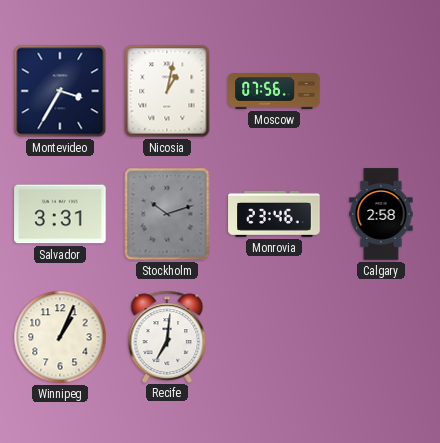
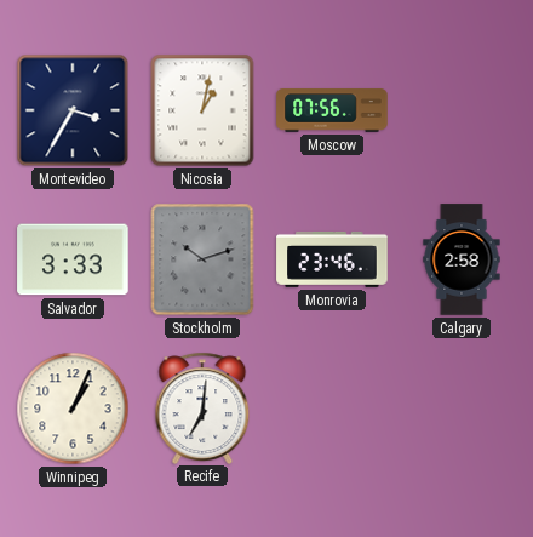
Salvador: 3:31 -> 3:33 (73, 259)
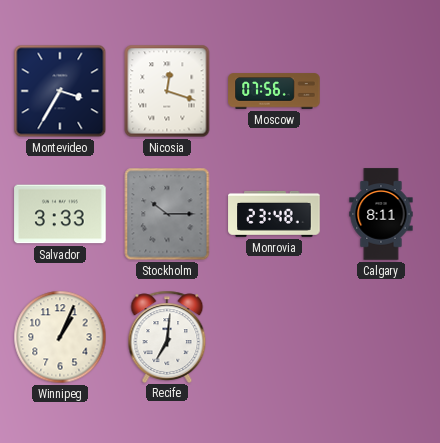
Nicosia: 1:02 -> 12:18 (167, 91)
Stockholm: 10:12 -> 10:15 (167, 214)
Monrovia: 23:46 -> 23:48 (274, 214)
Calgary: 2:58 -> 8:11 (381, 214)
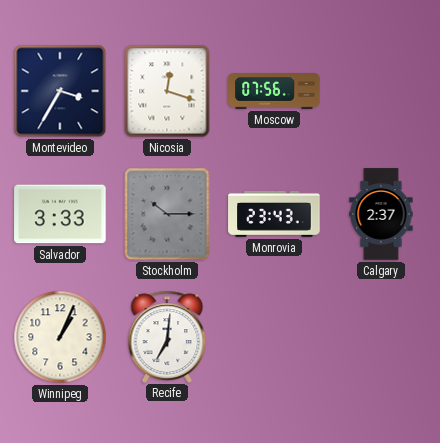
Monrovia: 23:48 -> 23:43 (274, 214)
Calgary: 8:11 -> 2:37 (381, 214)
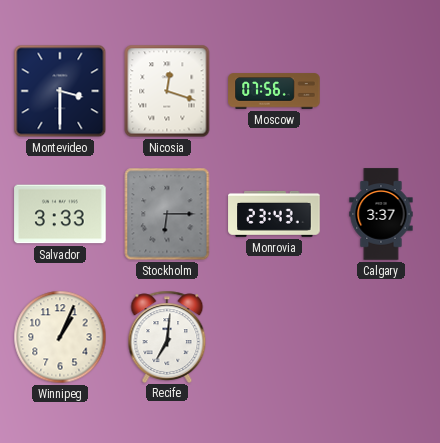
Montevideo: 3:35 -> 3:30 (60, 91)
Stockholm: 10:15 -> 6:15 (167, 214)
Calgary: 2:37 -> 3:37 (381, 214)
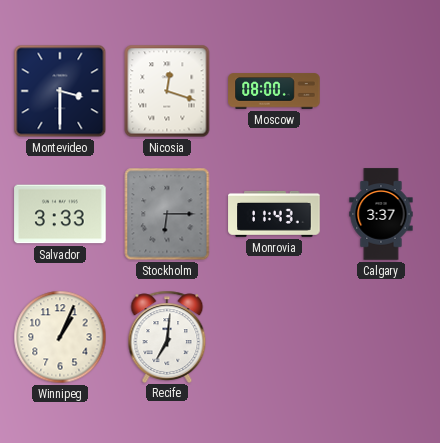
Moscow: 07:56 -> 08:00 (274, 91)
Monrovia: 23:43 -> 11:43 (274, 214)
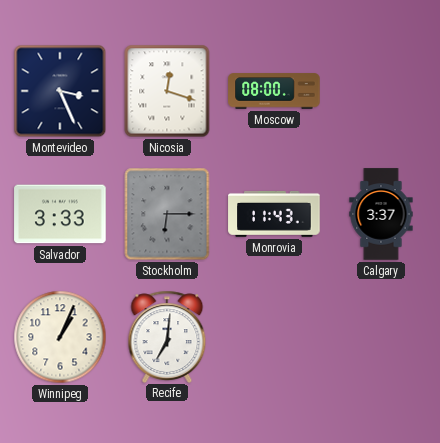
Montevideo: 3:30 -> 3:26 (60, 91)
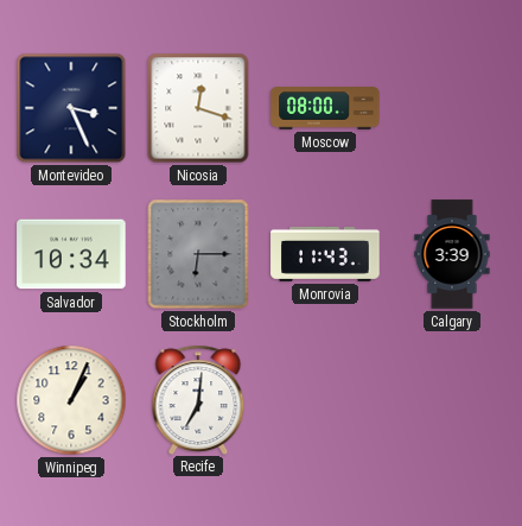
Salvador: 3:33 -> 10:34 (71, 254)
Calgary: 3:37 -> 3:39 (452, 254)
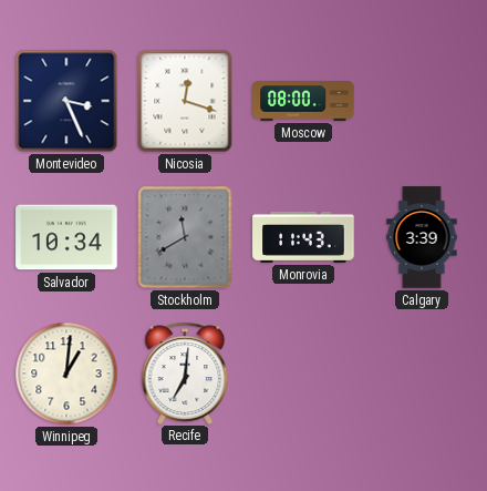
Stockholm: 6:15 -> 11:40 (185, 237)
Winnipeg: 1:04 -> 1:01 (66, 374)
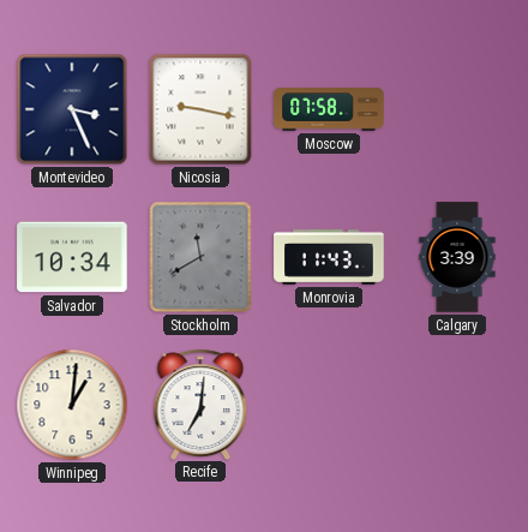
Nicosia: 12:18 -> 9:17 (200, 109)
Moscow: 08:00 -> 07:58 (329, 109)
